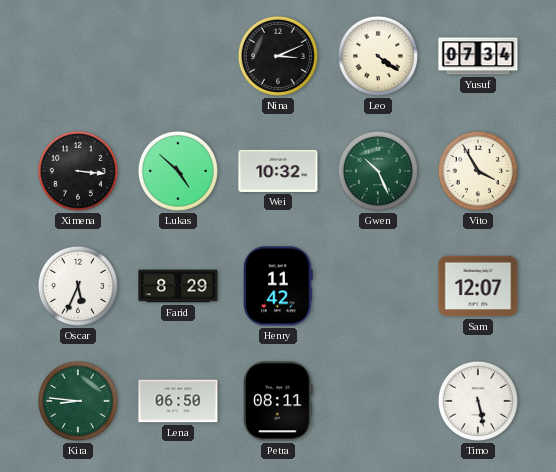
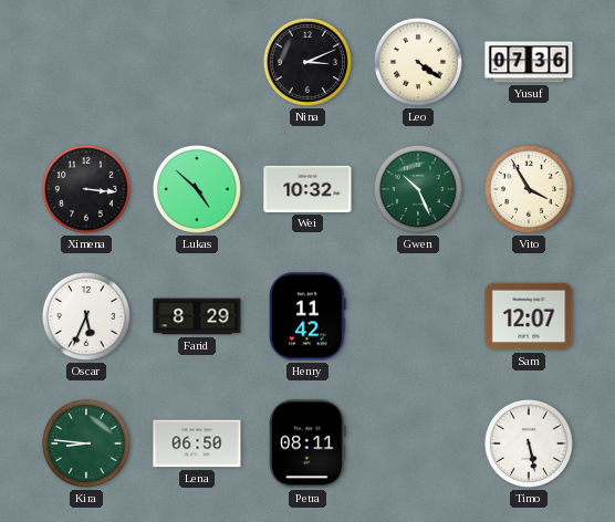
Yusuf: 07:34 -> 07:36 (529, 62)
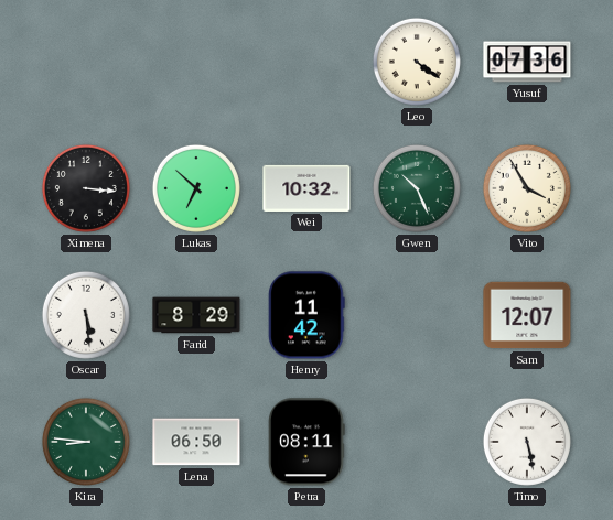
Nina: 3:11 -> none (307, 62)
Lukas: 4:52 -> 6:52 (196, 188)
Oscar: 5:34 -> 5:29 (86, 315)
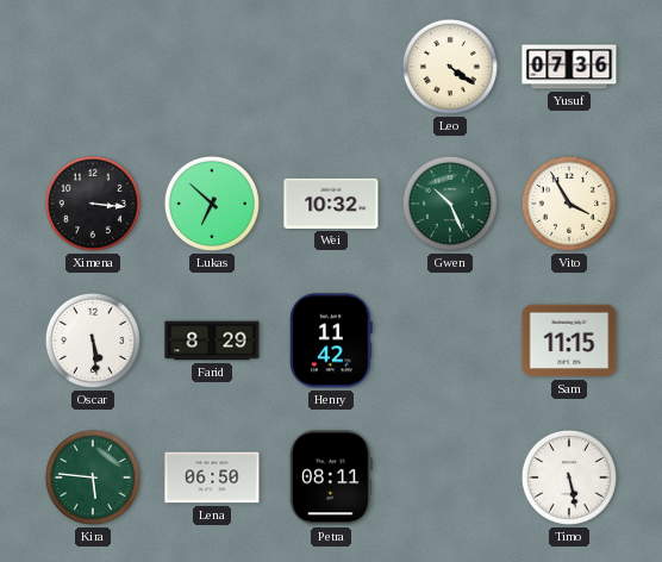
Sam: 12:07 -> 11:15 (569, 341)
Kira: 8:46 -> 5:46 (93, 477)
